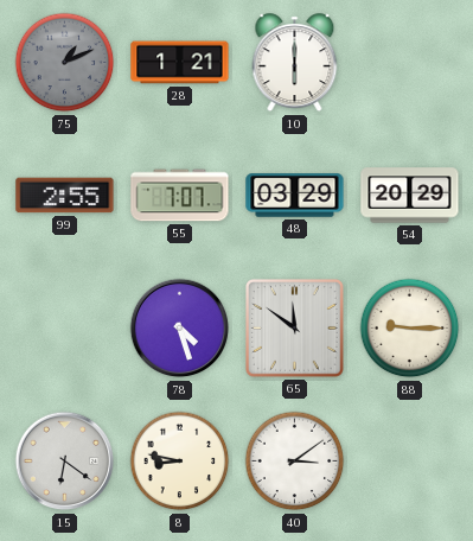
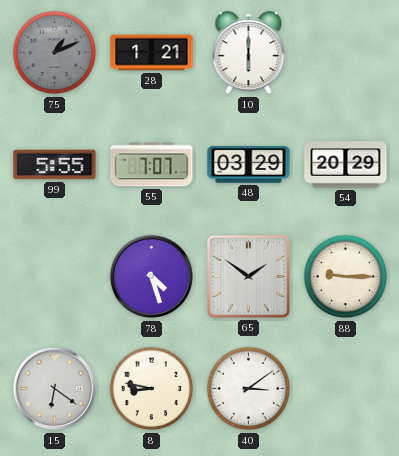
99: 2:55 -> 5:55 (55, 165)
65: 11:51 -> 1:51 (249, 277)
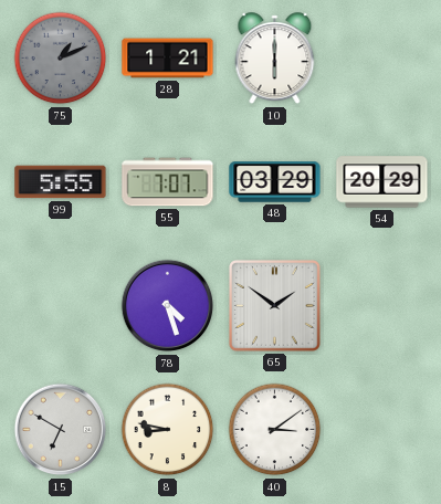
88: 9:15 -> none (346, 277)
15: 6:21 -> 6:50 (61, 430)
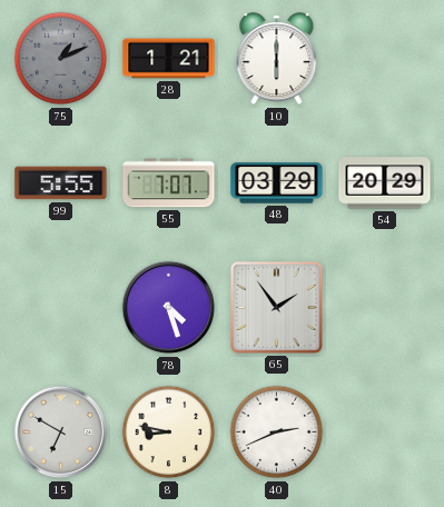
65: 1:51 -> 1:54 (277, 308)
40: 3:09 -> 2:41 (277, 433)
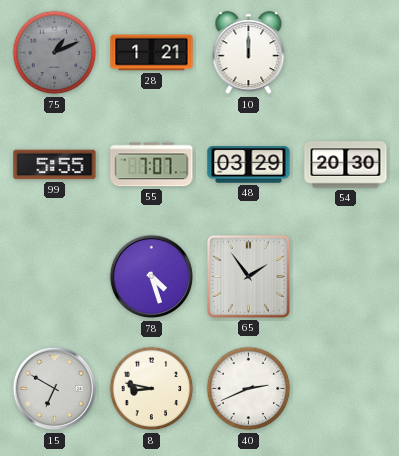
10: 6:00 -> 12:00 (249, 53)
54: 20:29 -> 20:30 (346, 165)
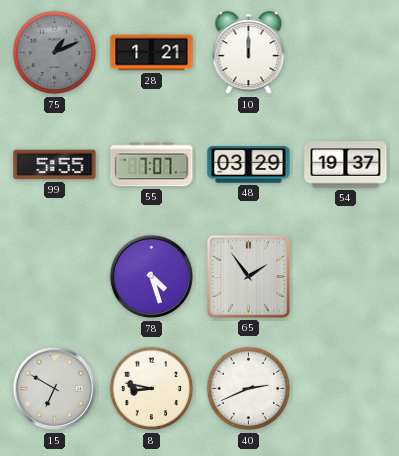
54: 20:30 -> 19:37 (346, 165)
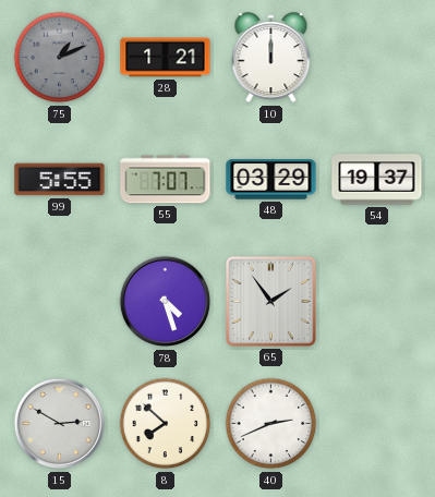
15: 6:50 -> 2:50 (60, 424)
8: 8:47 -> 7:52 (166, 424)
